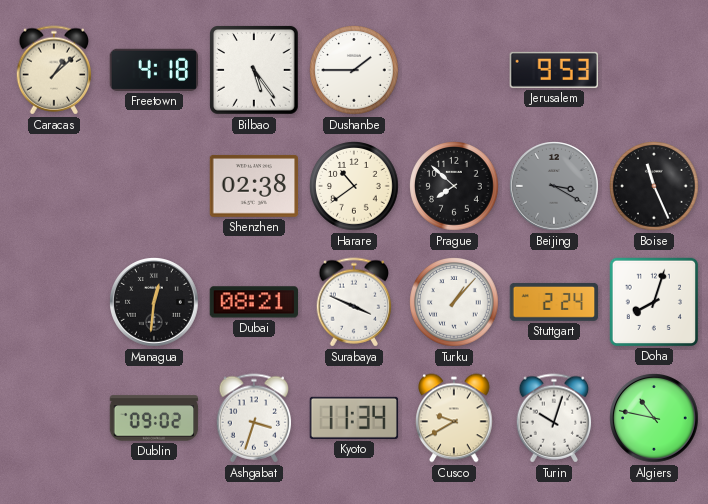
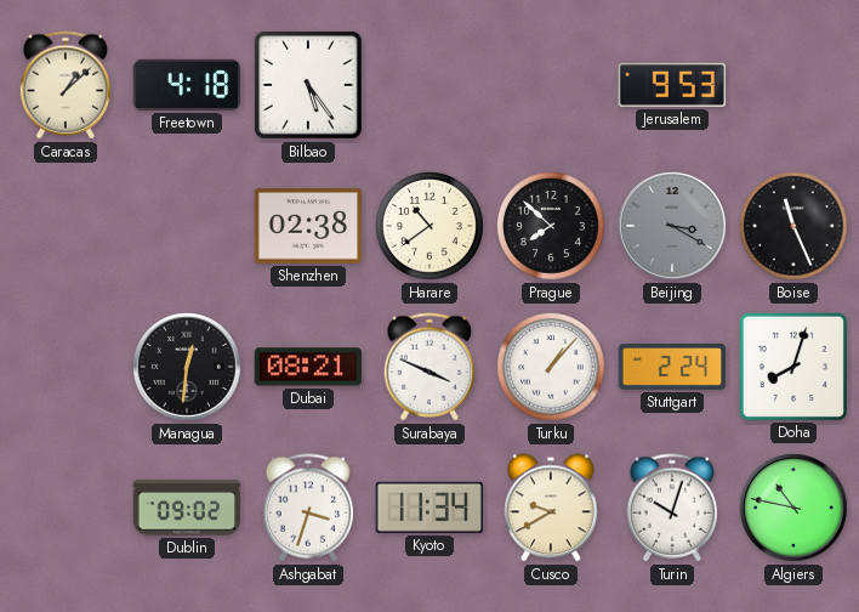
Dushanbe: 1:45 -> none (354, 70)
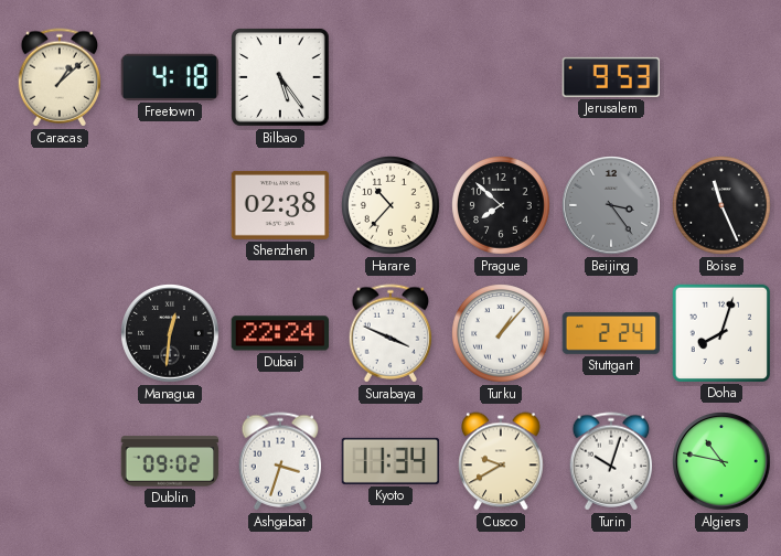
Harare: 10:39 -> 10:37 (390, 205)
Beijing: 3:20 -> 3:24 (611, 205)
Dubai: 08:21 -> 22:24 (280, 333)
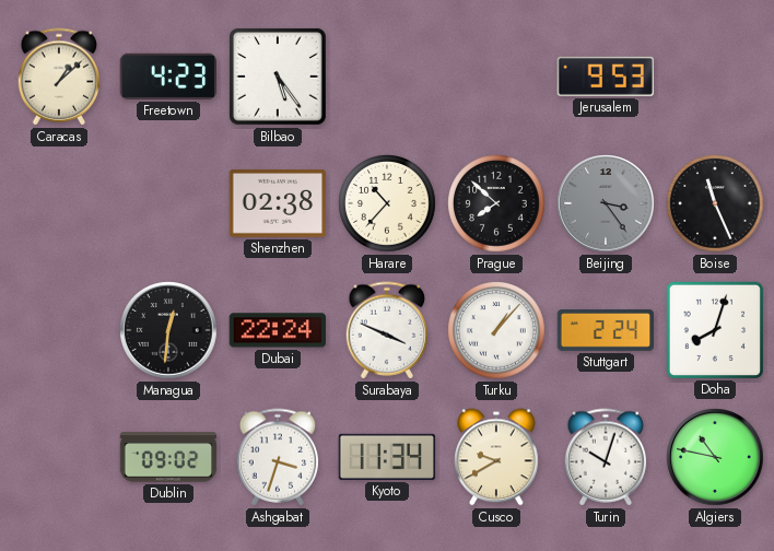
Freetown: 4:18 -> 4:23 (168, 77)
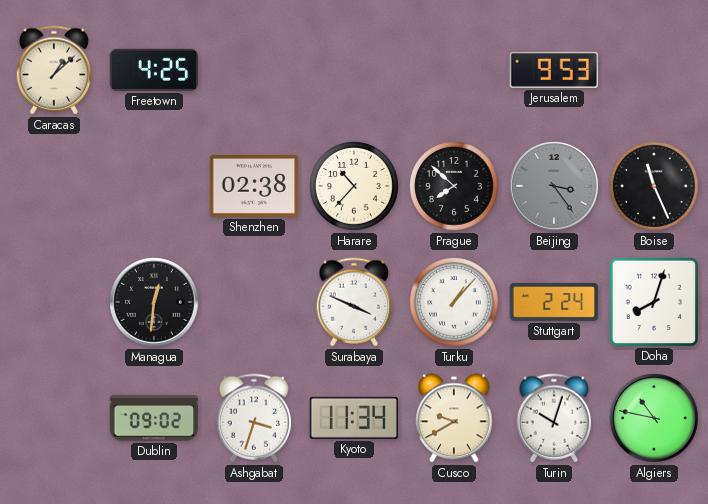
Freetown: 4:23 -> 4:25 (154, 70)
Bilbao: 5:24 -> none (279, 78)
Dubai: 22:24 -> none (278, 330)
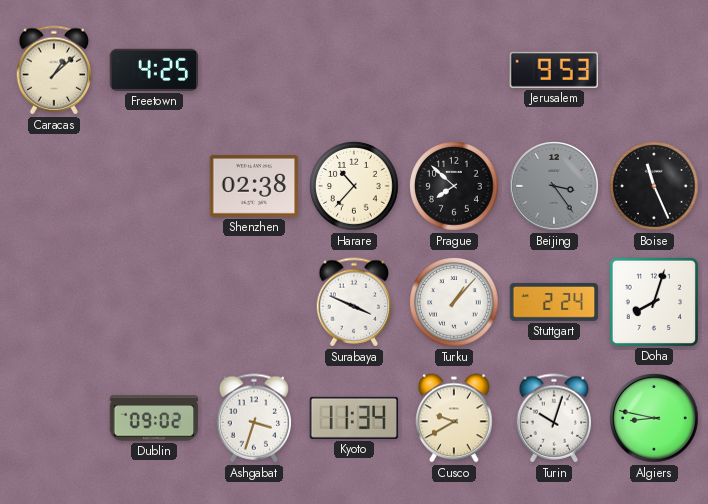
Managua: 12:31 -> none (154, 302)
Algiers: 10:47 -> 8:47 (654, 418)
